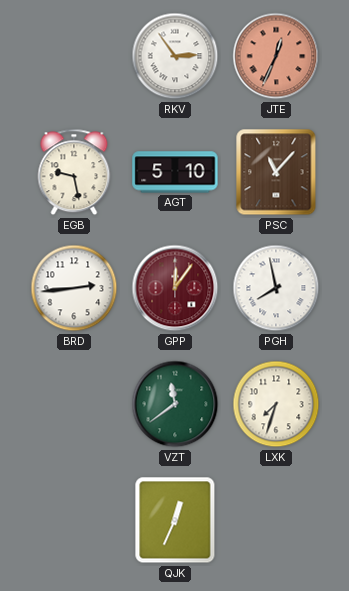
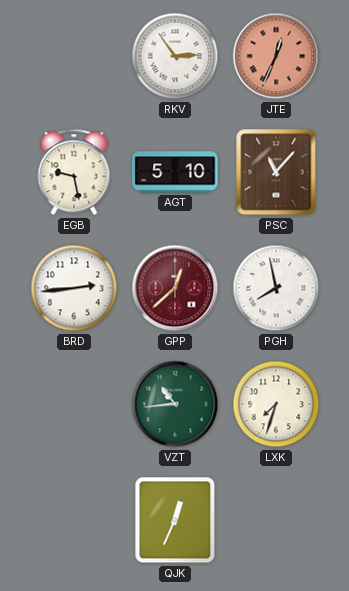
GPP: 12:06 -> 12:38 (175, 288)
VZT: 11:39 -> 10:44 (175, 404)
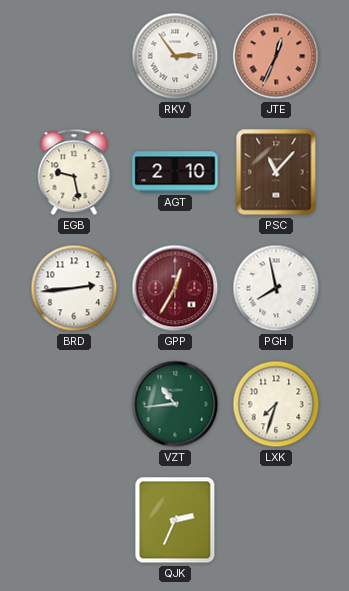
AGT: 5:10 -> 2:10 (175, 172)
GPP: 12:38 -> 12:35 (175, 288)
QJK: 12:34 -> 2:34 (175, 520)
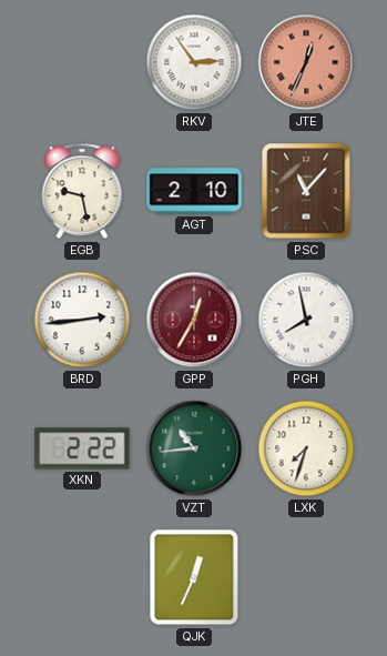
XKN: none -> 2:22 (82, 448)
QJK: 2:34 -> 12:34 (194, 577)
